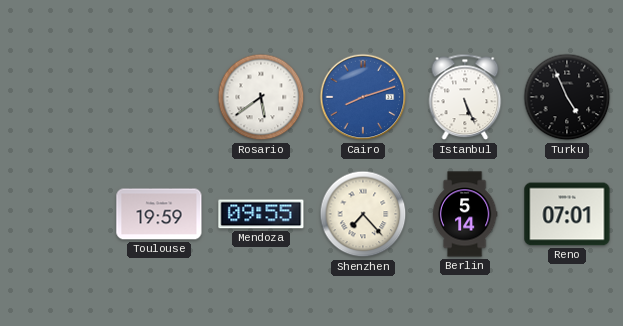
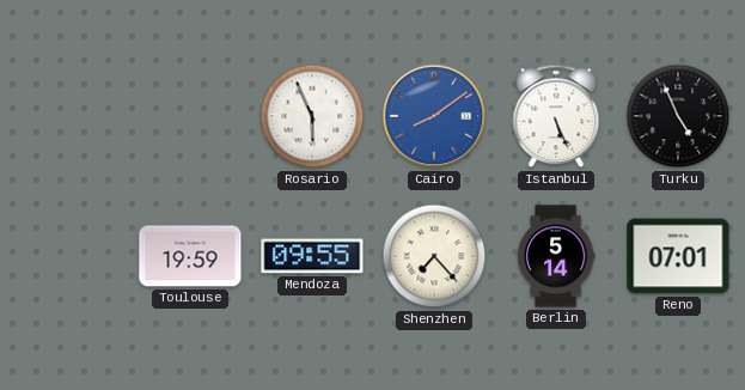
Rosario: 5:39 -> 5:56 (312, 116)
Cairo: 8:12 -> 8:09 (434, 116)
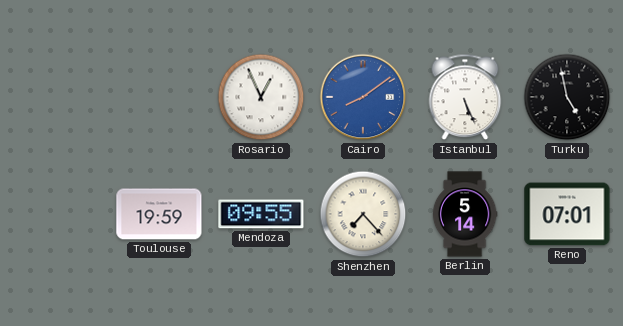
Rosario: 5:56 -> 12:56 (261, 97)
Turku: 4:56 -> 4:58 (567, 97)
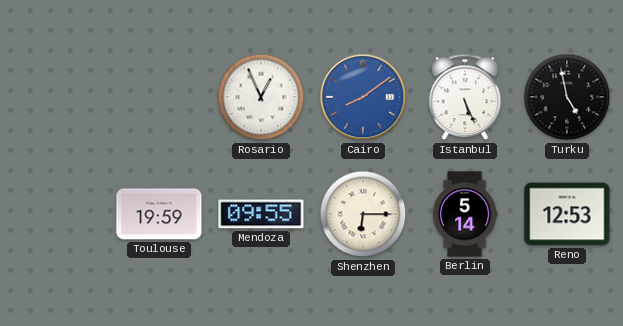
Shenzhen: 7:23 -> 6:15 (363, 214)
Reno: 07:01 -> 12:53 (567, 214)
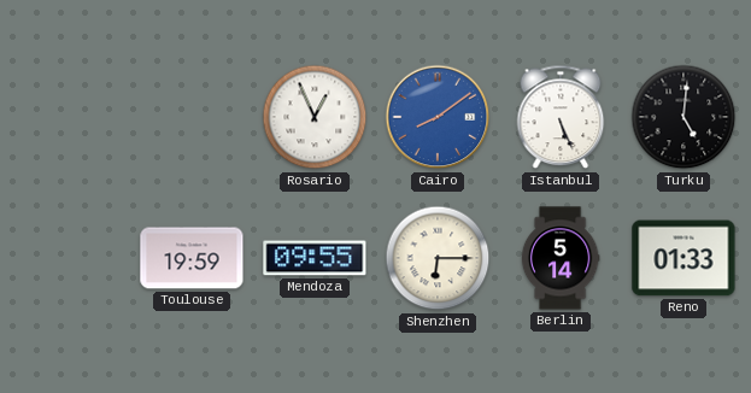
Turku: 4:58 -> 5:01 (683, 117)
Reno: 12:53 -> 01:33 (683, 258)
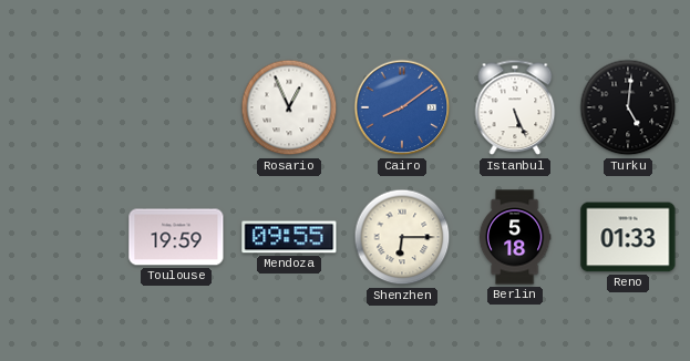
Berlin: 5:14 -> 5:18 (515, 237)
